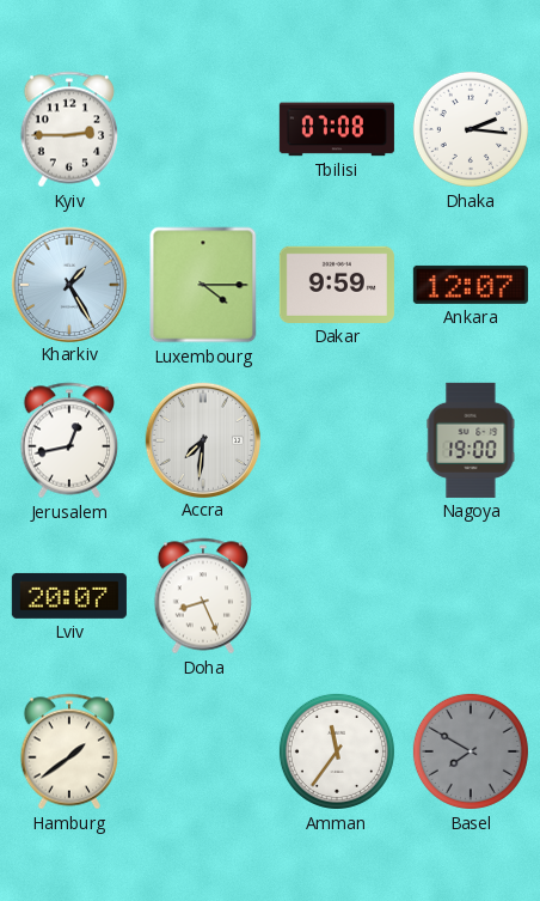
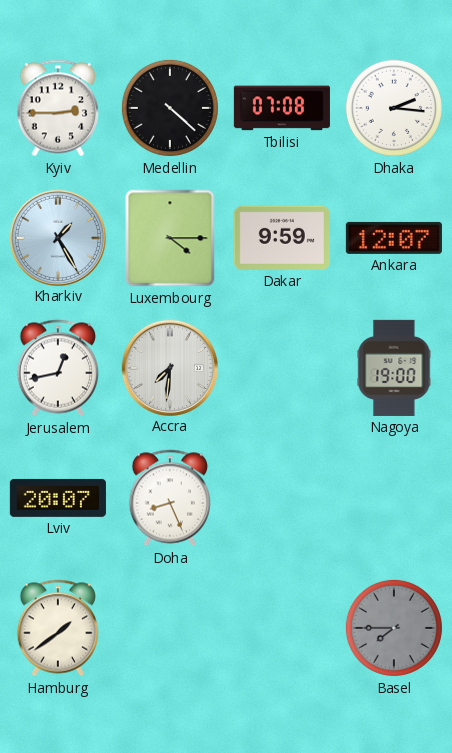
Medellin: none -> 4:22 (170, 108)
Amman: 11:36 -> none (337, 751)
Basel: 7:50 -> 7:45 (394, 628)
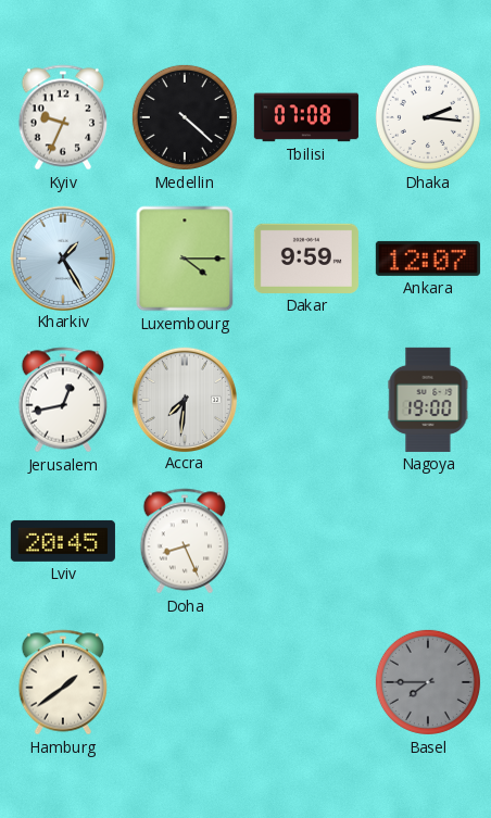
Kyiv: 2:45 -> 9:34 (63, 117)
Lviv: 20:07 -> 20:45 (63, 541)
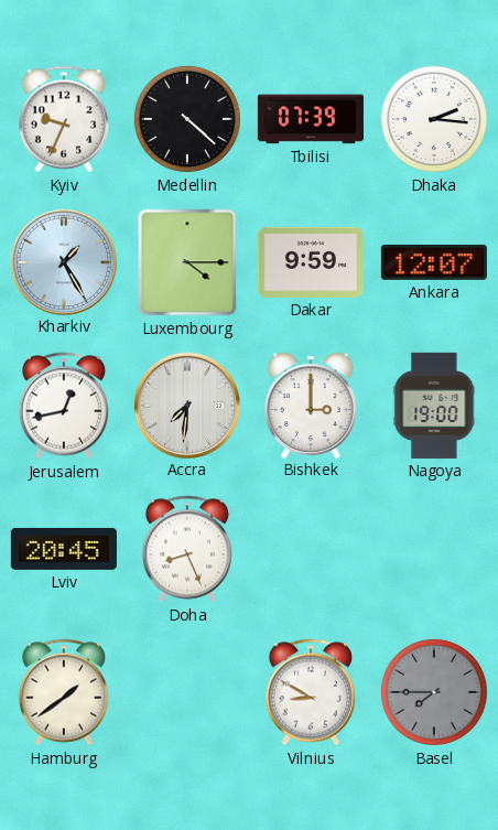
Tbilisi: 07:08 -> 07:39 (311, 119)
Bishkek: none -> 3:00 (311, 405)
Vilnius: none -> 8:50 (311, 692)
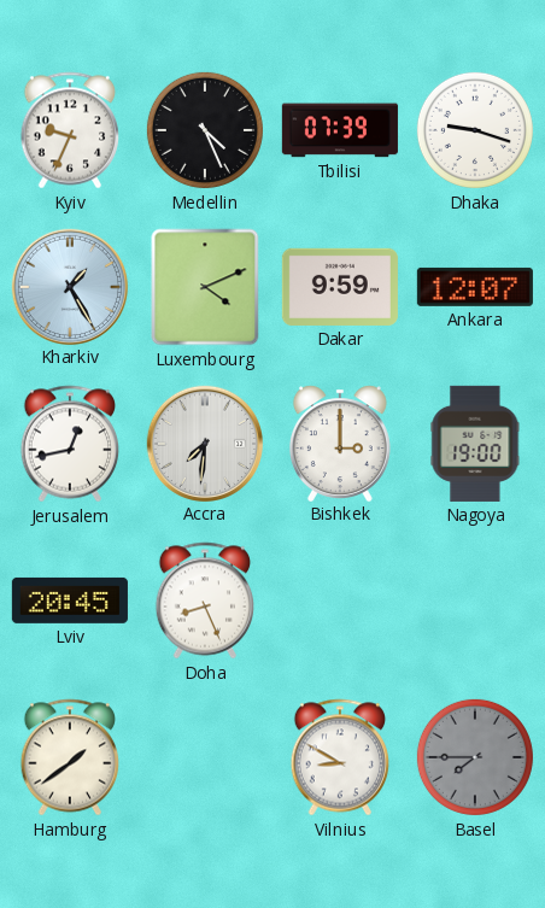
Medellin: 4:22 -> 4:26 (205, 130)
Dhaka: 2:16 -> 9:18 (475, 130)
Luxembourg: 4:15 -> 4:11 (205, 287)
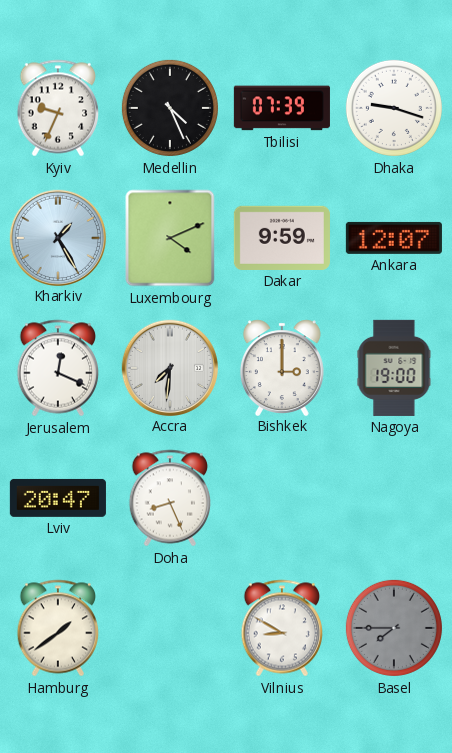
Jerusalem: 12:43 -> 12:19 (58, 368)
Lviv: 20:45 -> 20:47 (58, 498)
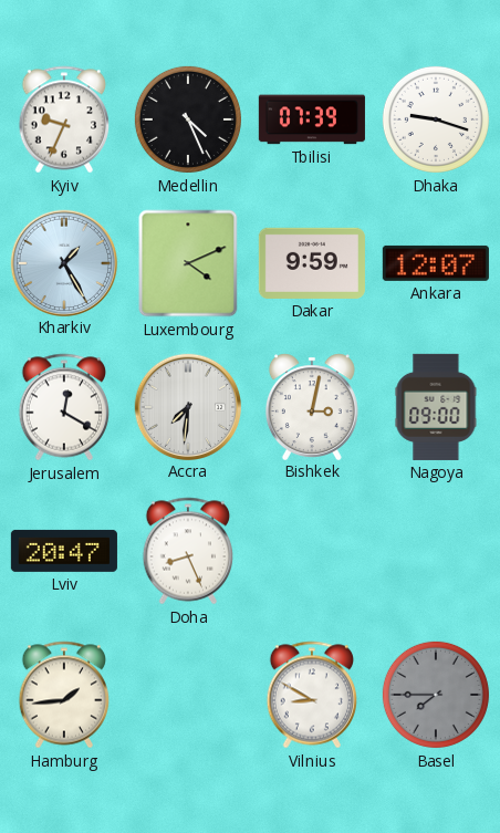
Jerusalem: 12:19 -> 12:20 (64, 407)
Bishkek: 3:00 -> 3:02 (312, 406)
Nagoya: 19:00 -> 09:00 (436, 407)
Hamburg: 1:39 -> 1:44 (64, 695)
